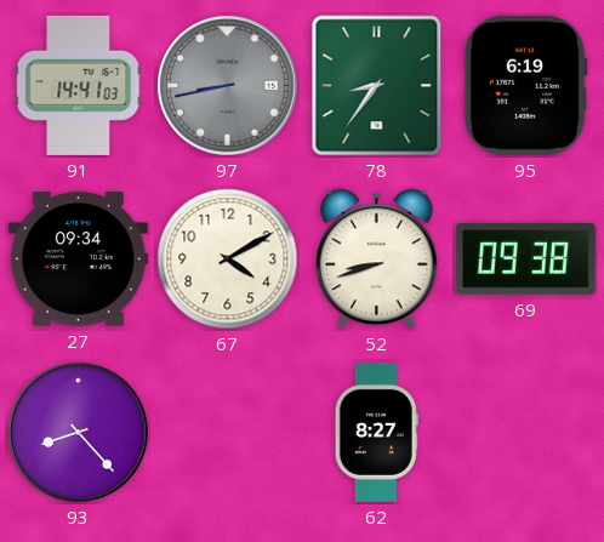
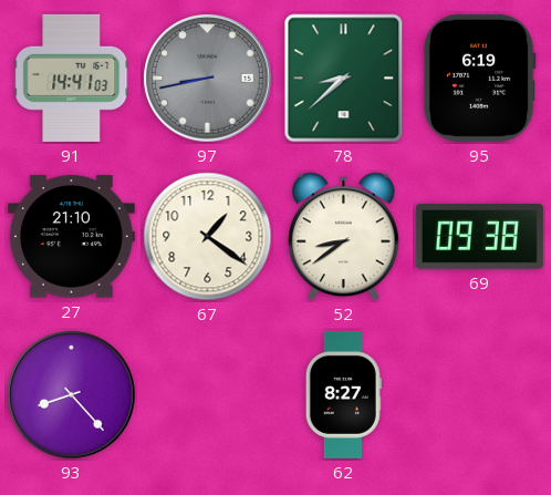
78: 8:36 -> 8:38 (344, 79)
27: 09:34 -> 21:10 (71, 237)
67: 4:10 -> 1:21 (208, 237)
52: 8:42 -> 8:39 (344, 237)
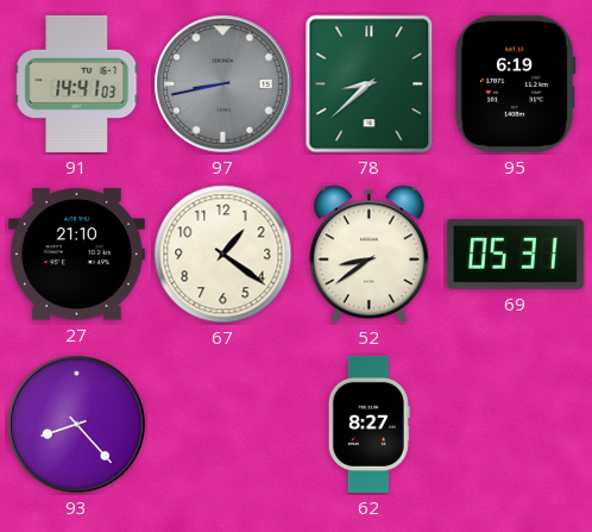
69: 09:38 -> 05:31 (515, 254)
